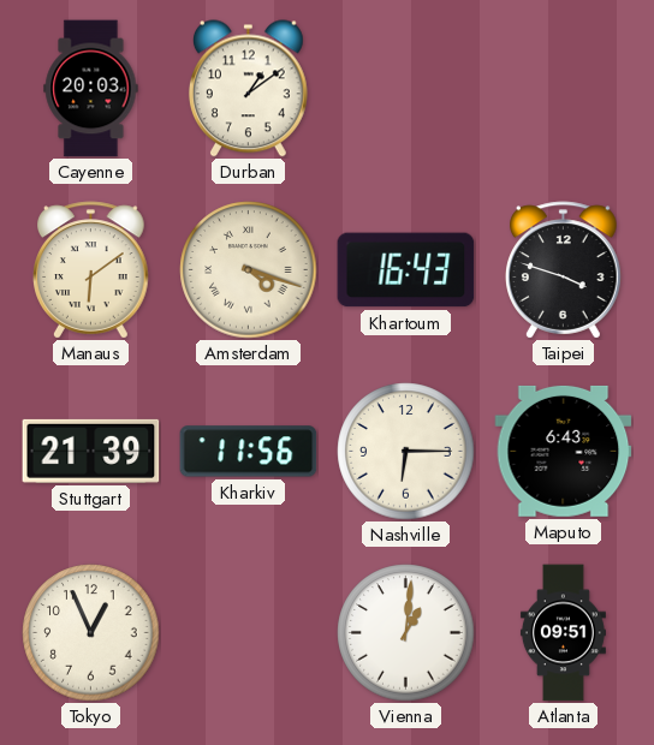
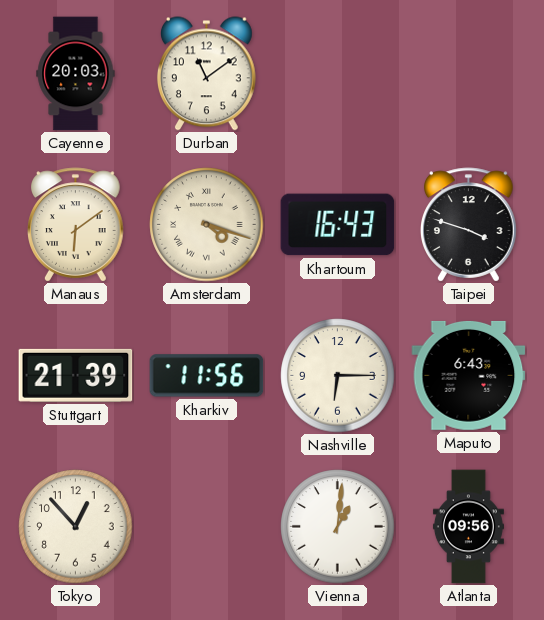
Durban: 1:09 -> 11:09 (206, 74)
Tokyo: 12:56 -> 12:53 (76, 527)
Atlanta: 09:51 -> 09:56 (468, 527)
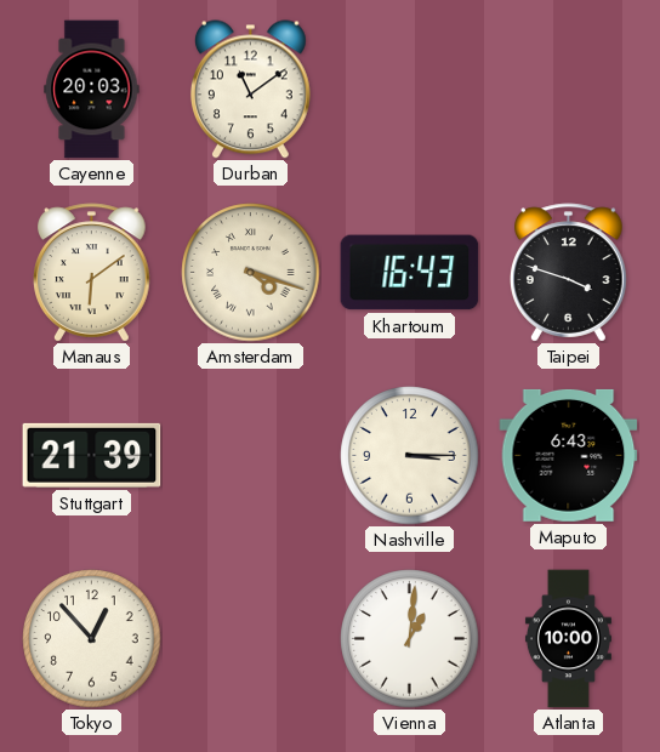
Kharkiv: 11:56 -> none (207, 376)
Nashville: 6:15 -> 3:15 (410, 456)
Atlanta: 09:56 -> 10:00 (568, 639)
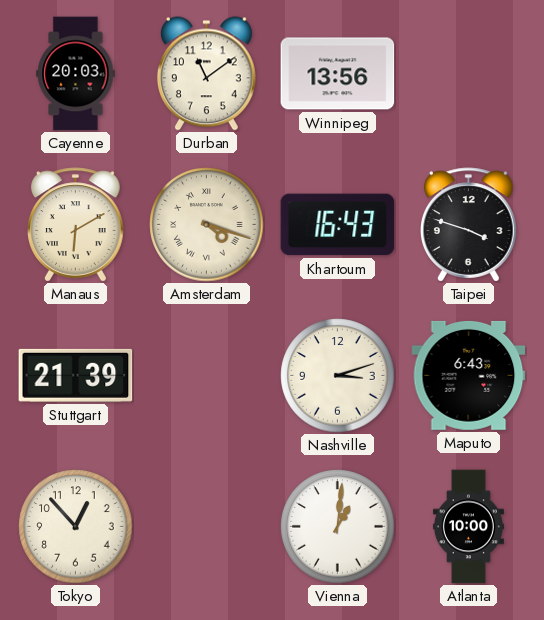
Winnipeg: none -> 13:56 (338, 74)
Manaus: 6:09 -> 6:10 (76, 225)
Nashville: 3:15 -> 3:12 (338, 376)
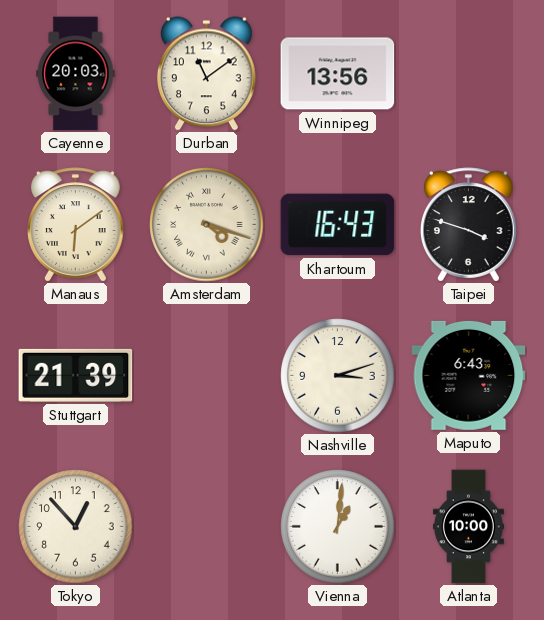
Manaus: 6:10 -> 6:09 (76, 225)
